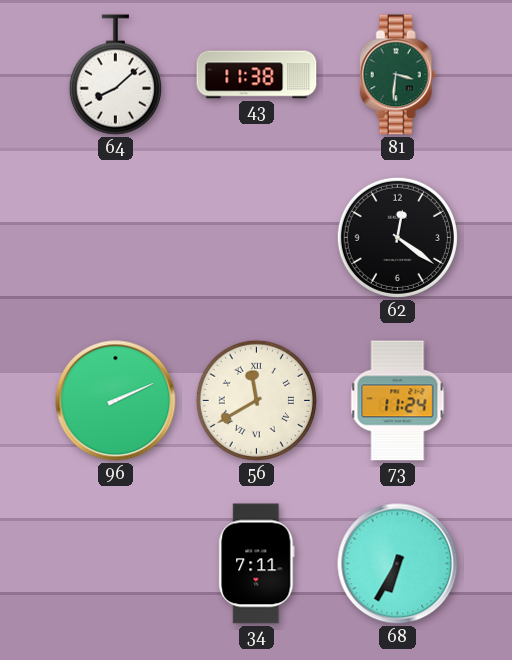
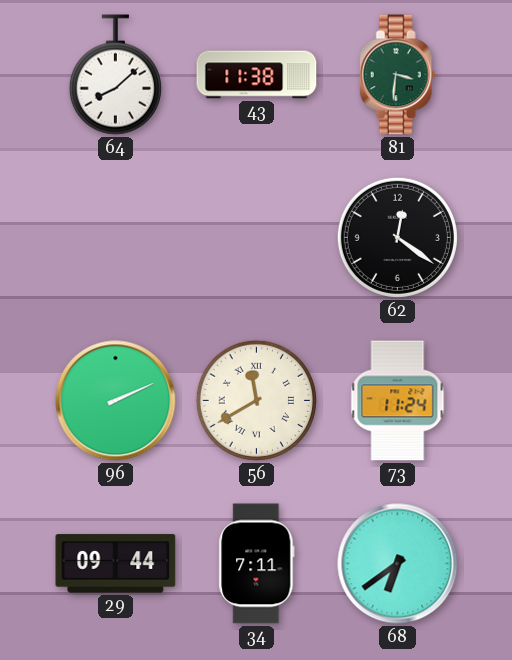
29: none -> 09:44 (116, 564)
68: 6:35 -> 6:39 (398, 564)
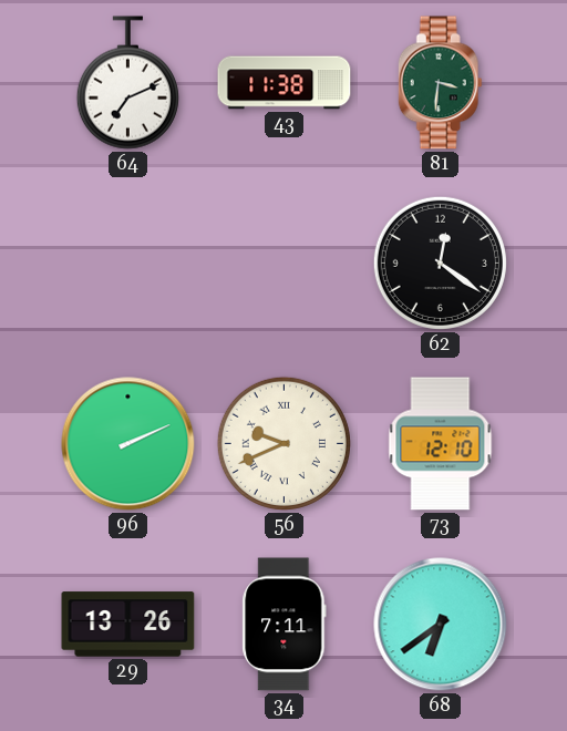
64: 8:08 -> 7:11 (127, 83)
56: 11:40 -> 9:41 (283, 443)
73: 11:24 -> 12:10 (441, 444)
29: 09:44 -> 13:26 (128, 625)
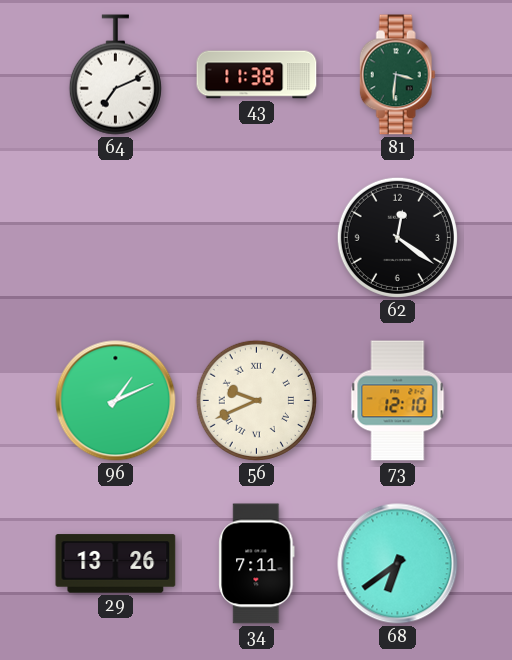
96: 2:11 -> 1:11 (116, 401)
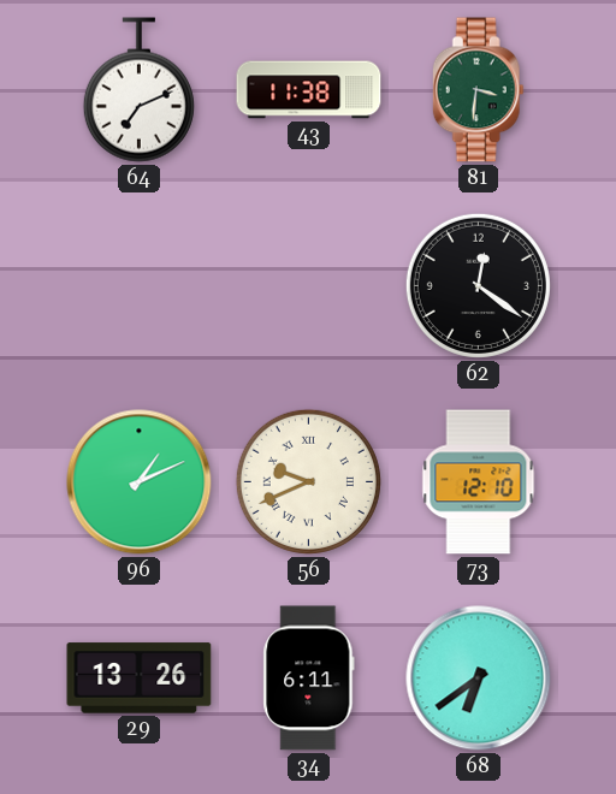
34: 7:11 -> 6:11 (309, 679)
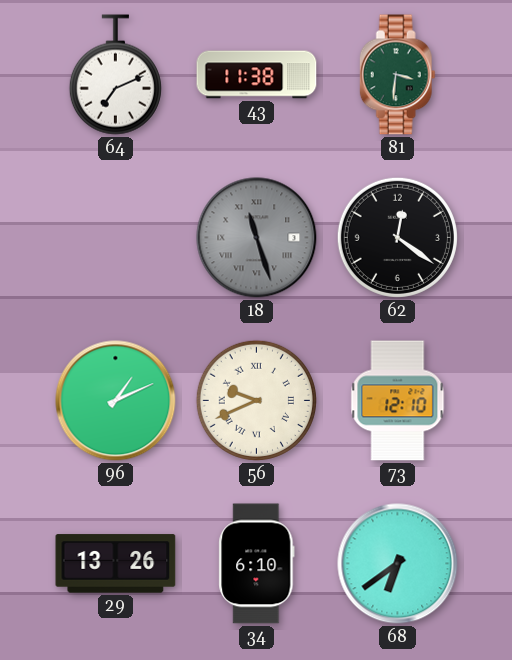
18: none -> 11:27 (257, 238)
34: 6:11 -> 6:10 (257, 564)
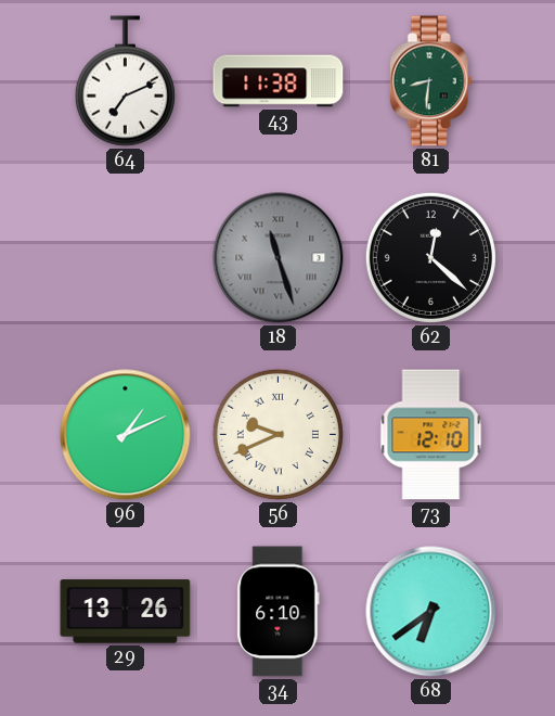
81: 3:31 -> 8:31 (430, 81)
62: 12:21 -> 12:22 (430, 257)
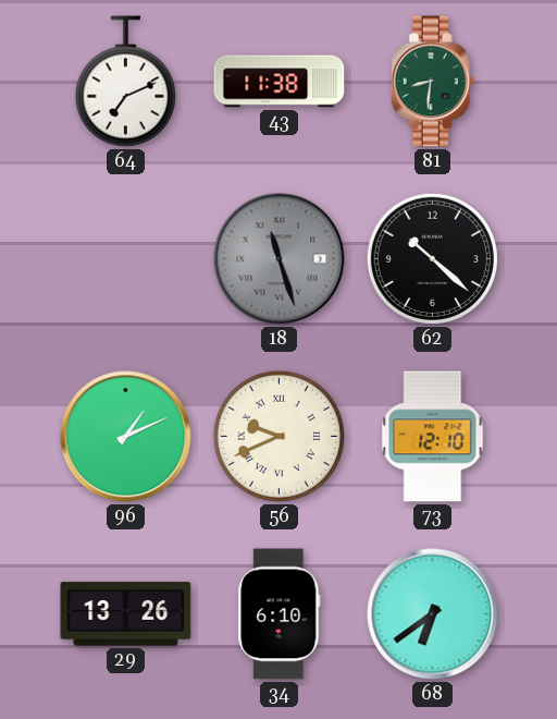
62: 12:22 -> 10:22 (432, 258)
